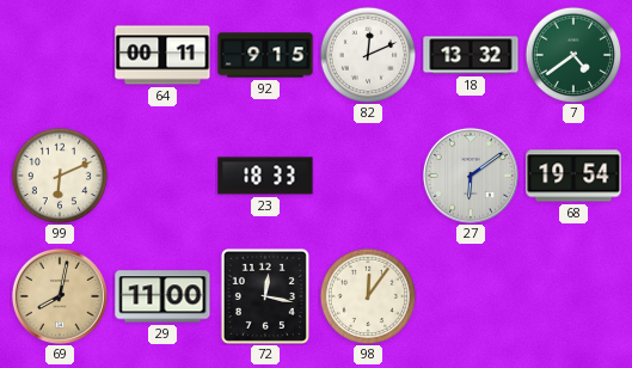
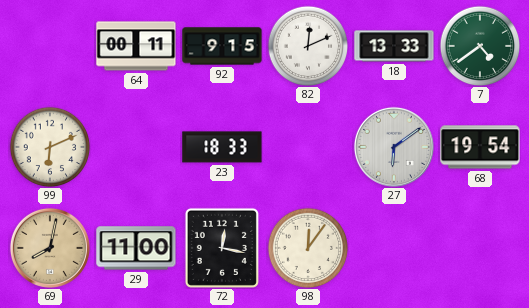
18: 13:32 -> 13:33 (394, 46)
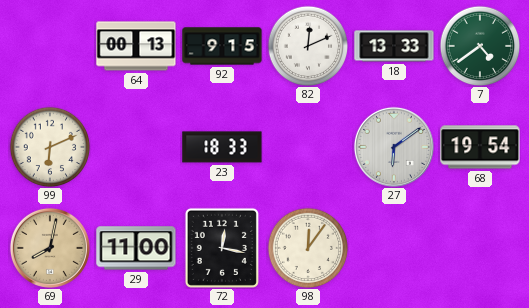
64: 00:11 -> 00:13 (136, 46)
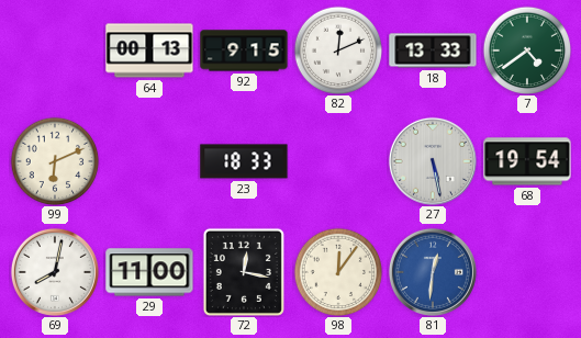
27: 6:09 -> 5:28 (433, 161)
69 dial: champagne -> white (55, 272)
81: none -> 12:31 (433, 272)
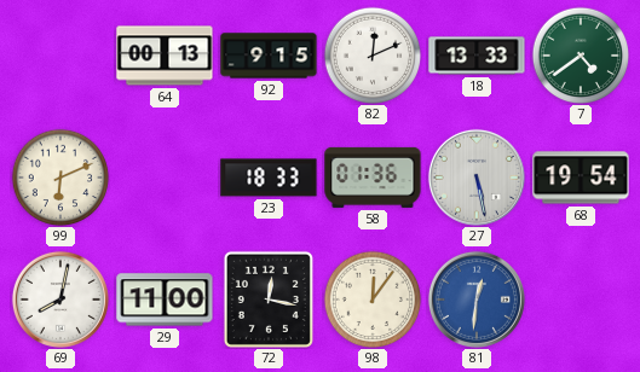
58: none -> 01:36 (373, 178)
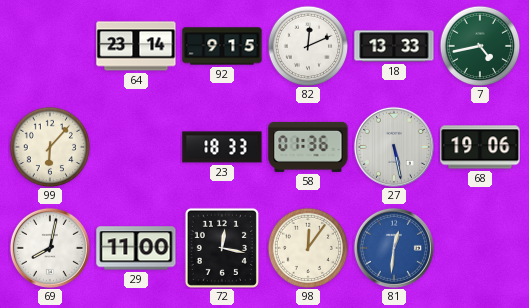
64: 00:13 -> 23:14 (136, 46)
7: 4:39 -> 4:43 (480, 46)
99: 6:11 -> 6:07 (50, 147)
68: 19:54 -> 19:06 (480, 147)
